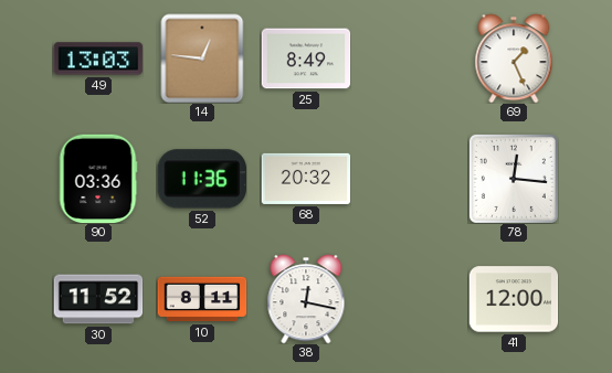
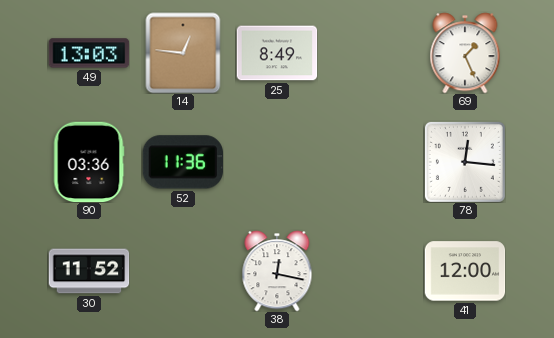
68: 20:32 -> none (306, 179)
10: 8:11 -> none (202, 299)
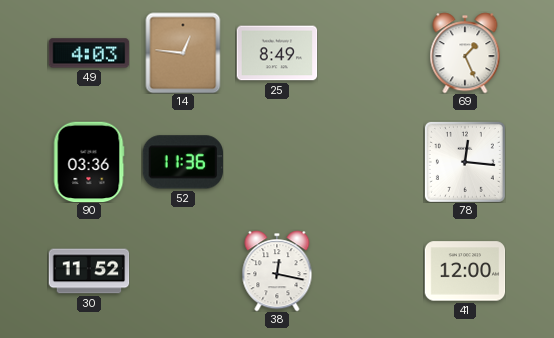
49: 13:03 -> 4:03 (89, 53)
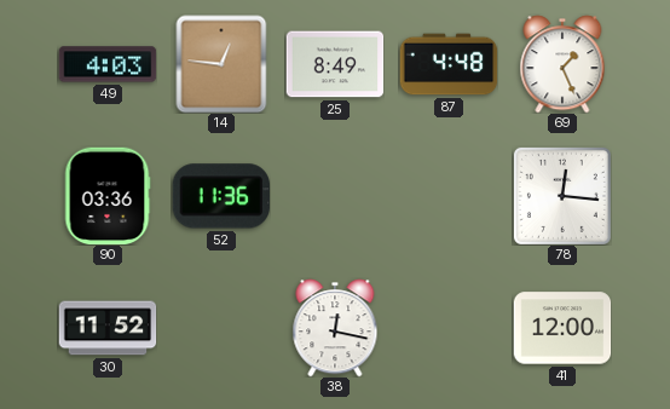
87: none -> 4:48 (449, 64)
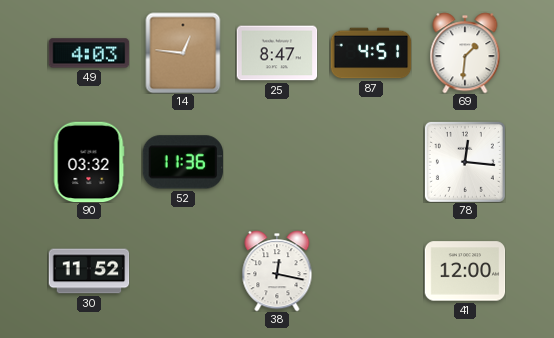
25: 8:49 -> 8:47 (277, 53)
87: 4:48 -> 4:51 (371, 53)
69: 1:26 -> 1:31 (465, 53)
90: 03:36 -> 03:32 (89, 162)
